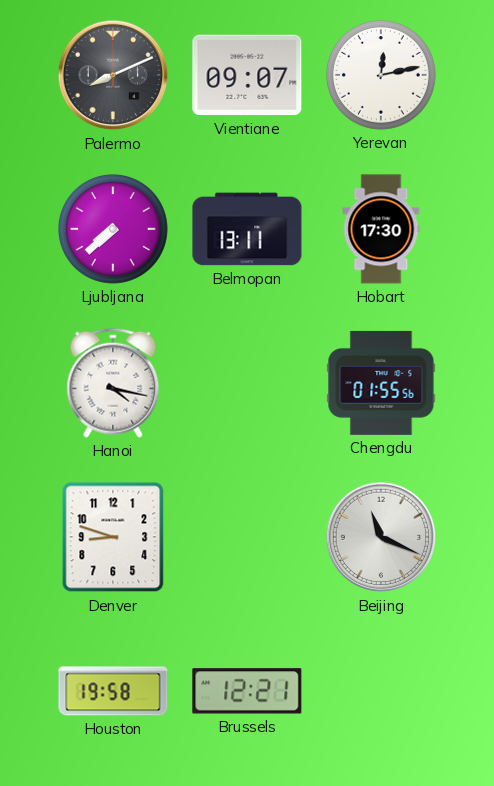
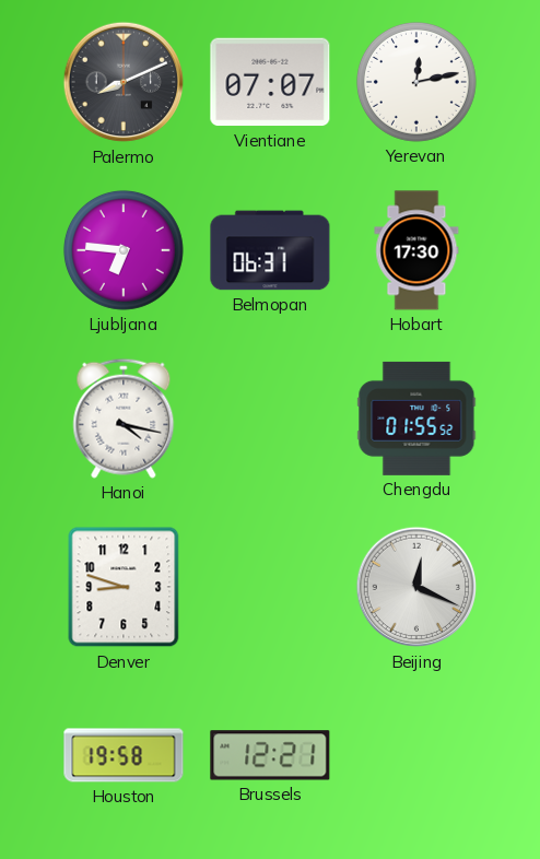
Vientiane: 09:07 -> 07:07 (270, 82)
Ljubljana: 7:38 -> 6:46 (124, 250)
Belmopan: 13:11 -> 06:31 (270, 250)
Chengdu: 01:55:56 -> 01:55:52 (416, 419)
Beijing: 11:19 -> 12:19 (416, 587)
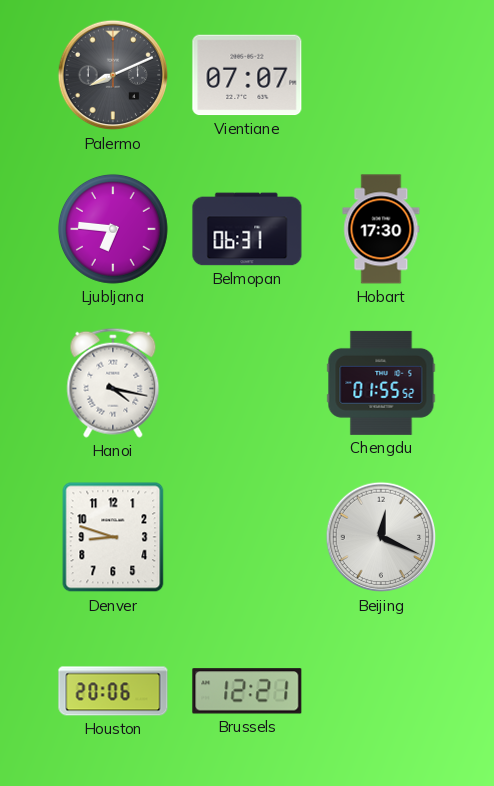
Yerevan: 12:13 -> none (416, 82)
Houston: 19:58 -> 20:06 (113, 691)
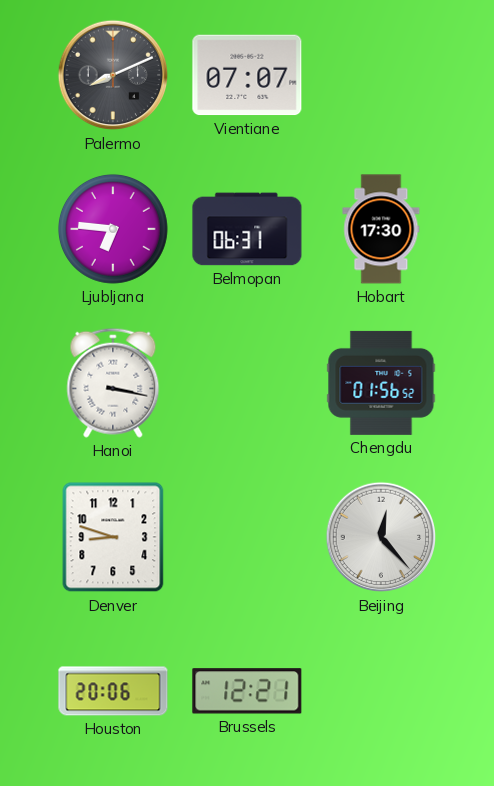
Hanoi: 4:17 -> 3:17 (113, 383)
Chengdu: 01:55 -> 01:56 (381, 383)
Beijing: 12:19 -> 12:23 (381, 537)
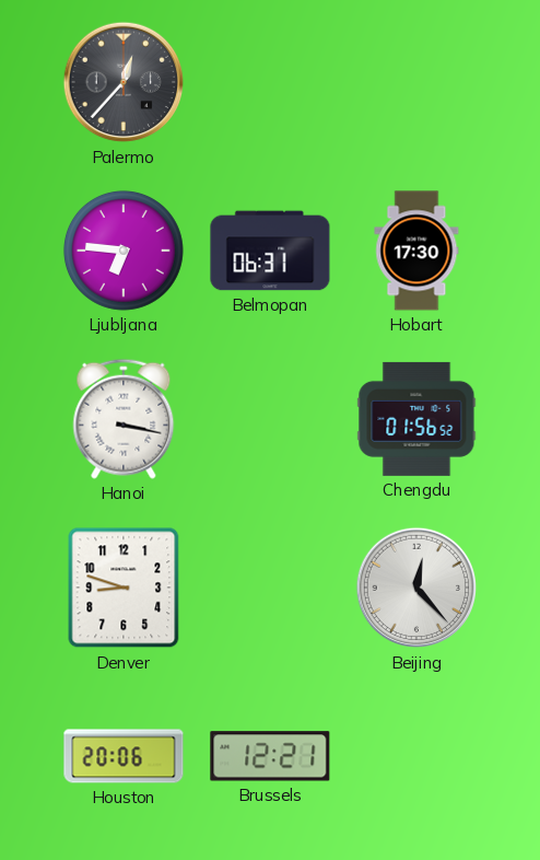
Palermo: 8:11 -> 12:37 (124, 82)
Vientiane: 07:07 -> none (247, 75)
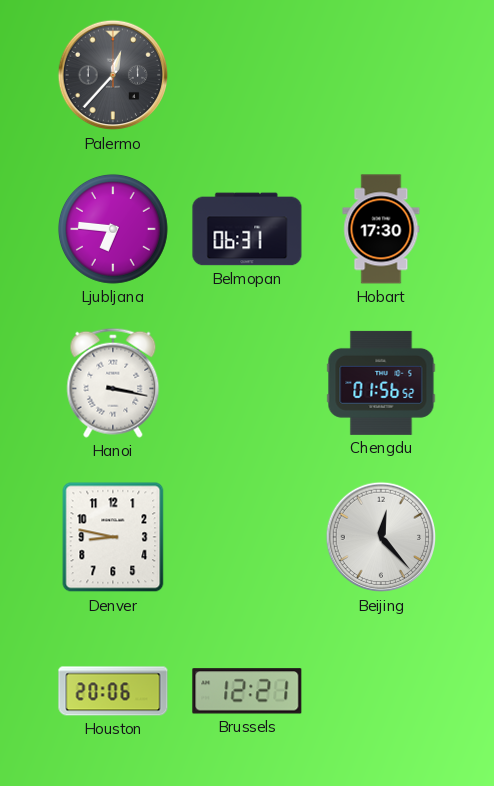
Denver: 8:48 -> 8:47 (113, 537)
